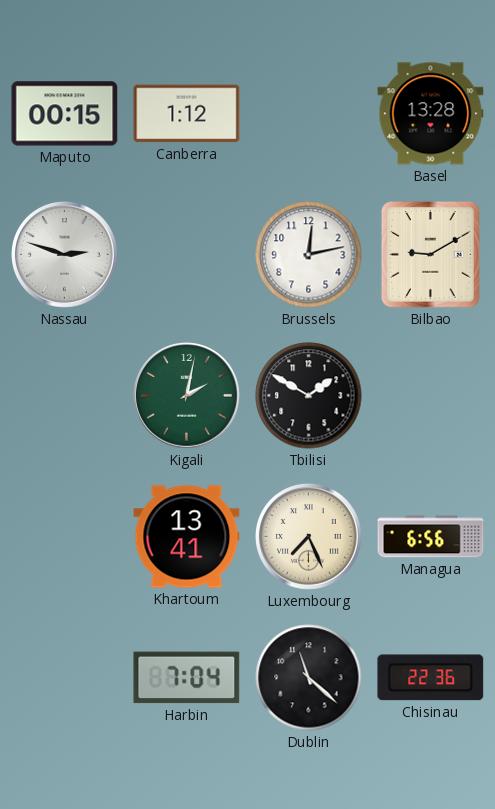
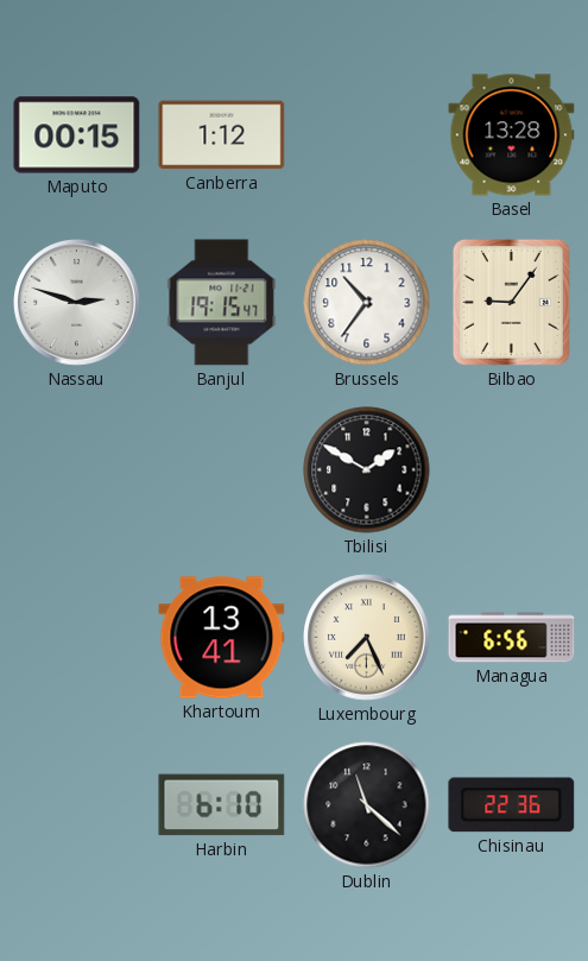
Banjul: none -> 19:15 (222, 303)
Brussels: 12:13 -> 10:36 (367, 303)
Bilbao: 9:10 -> 9:06 (511, 302)
Kigali: 2:02 -> none (187, 396)
Harbin: 7:04 -> 6:10 (222, 805)
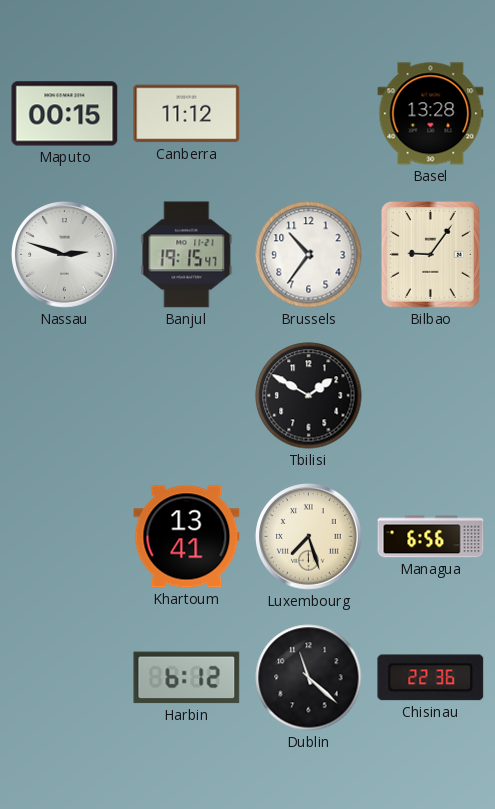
Canberra: 1:12 -> 11:12 (187, 114)
Luxembourg: 7:26 -> 7:27 (309, 537)
Harbin: 6:10 -> 6:12 (187, 678)
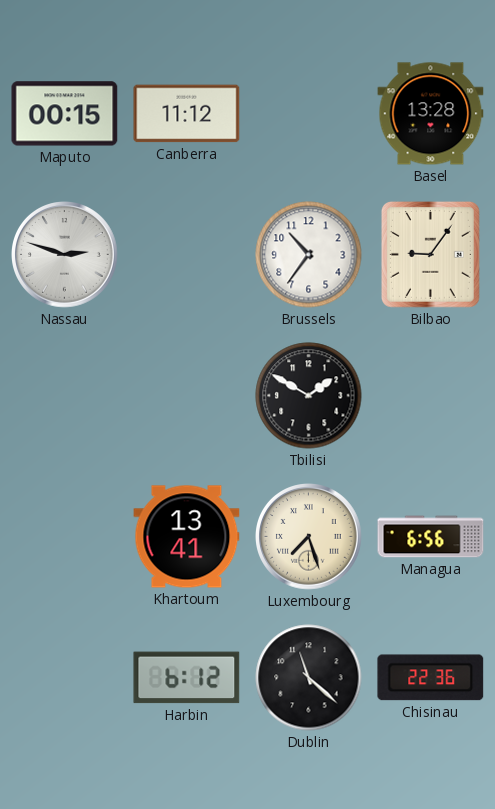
Banjul: 19:15 -> none (187, 255)
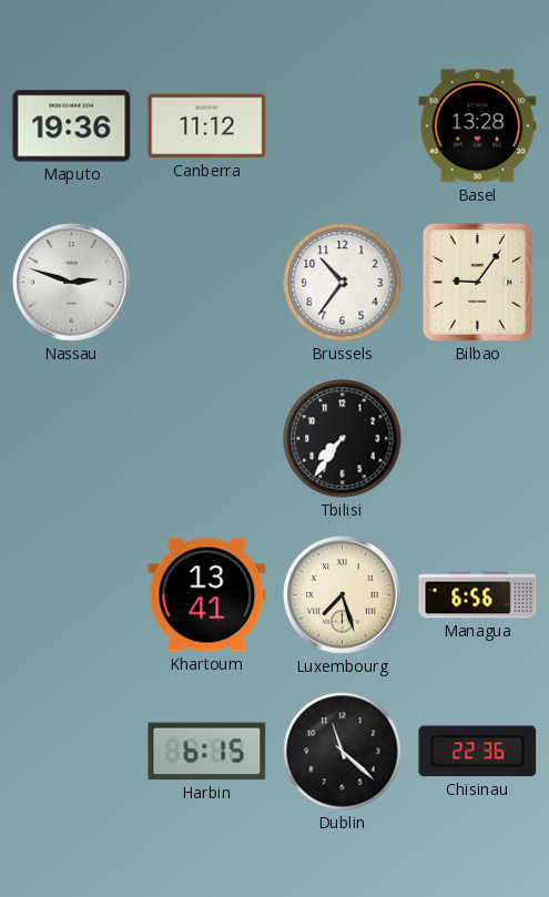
Maputo: 00:15 -> 19:36 (72, 126)
Tbilisi: 1:50 -> 7:36 (343, 439)
Harbin: 6:12 -> 6:15 (207, 752)
